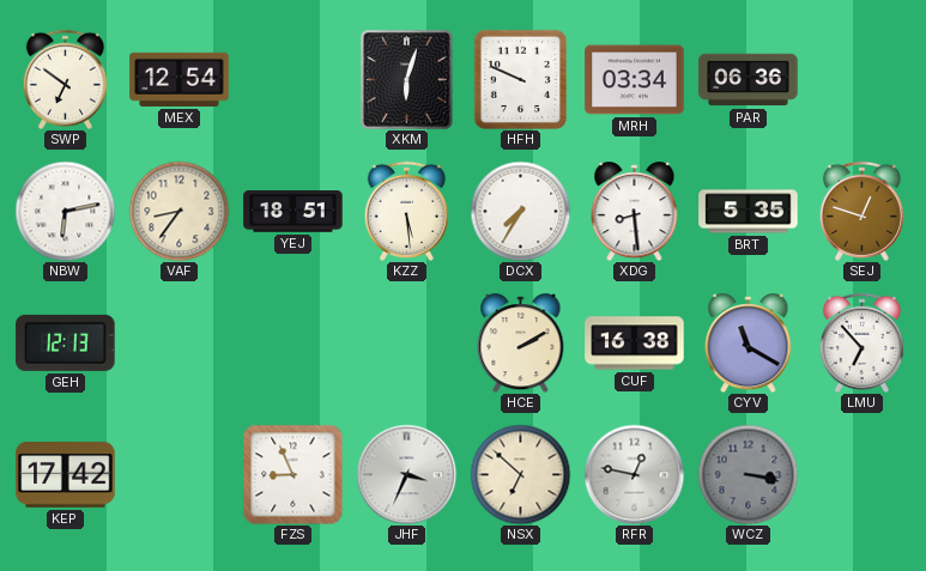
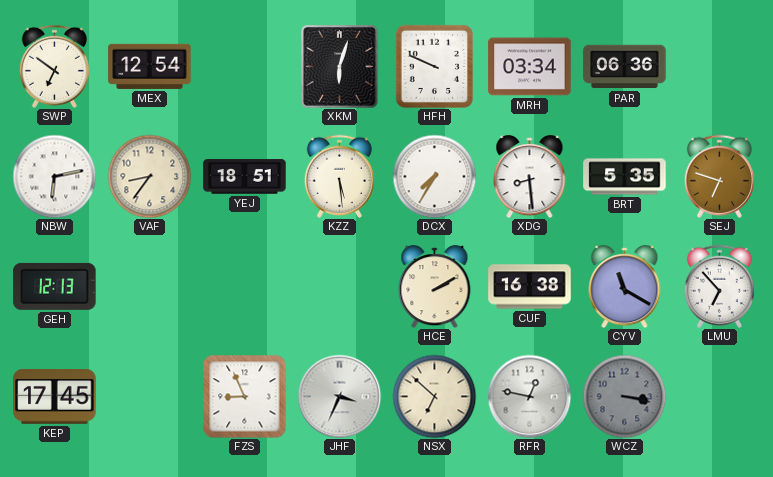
SEJ: 12:48 -> 6:48 (719, 176)
KEP: 17:42 -> 17:45 (55, 397)
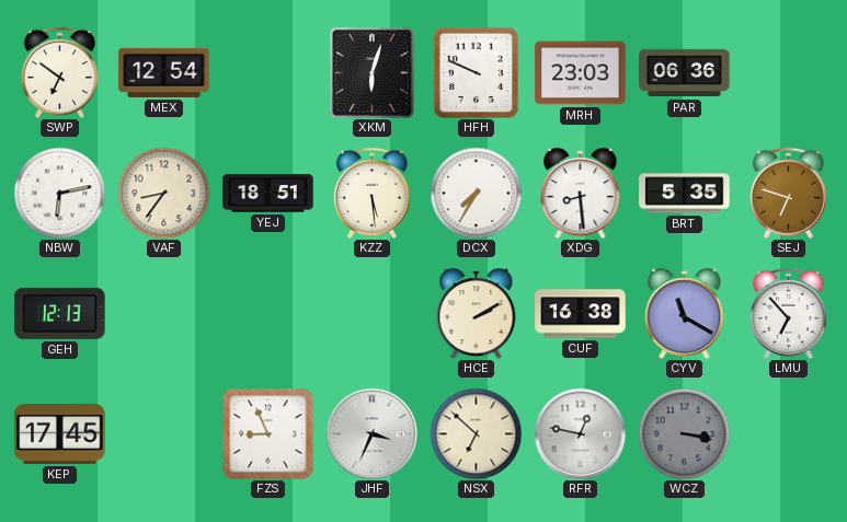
MRH: 03:34 -> 23:03 (581, 73)
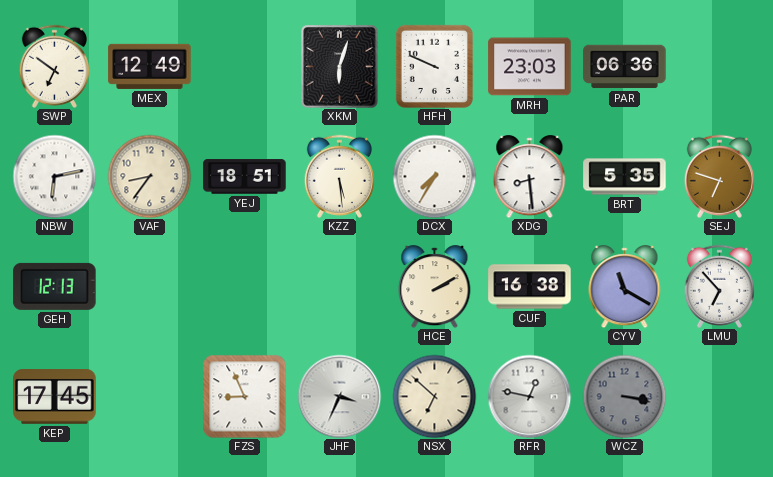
MEX: 12:54 -> 12:49 (150, 66)
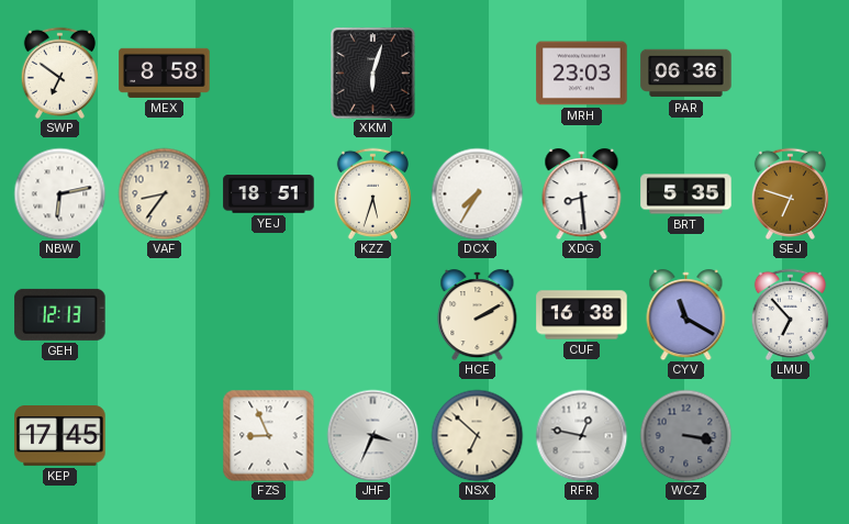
MEX: 12:49 -> 8:58 (165, 73)
HFH: 9:49 -> none (434, 66)
KZZ: 5:29 -> 5:33 (372, 193)
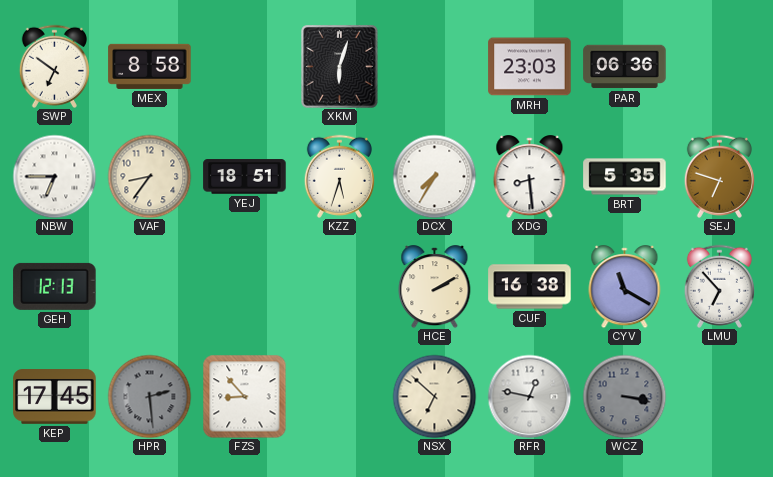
NBW: 6:13 -> 6:45 (54, 176)
HPR: none -> 2:29 (149, 396)
FZS: 8:56 -> 8:53 (244, 396)
JHF: 3:34 -> none (372, 435)
